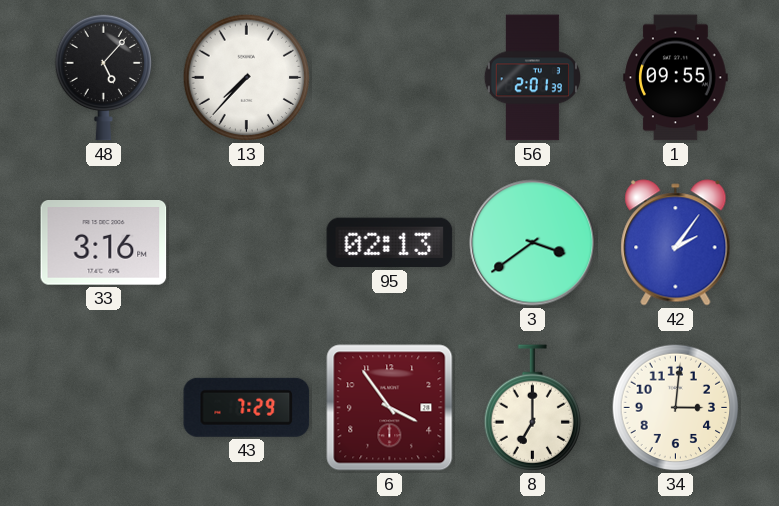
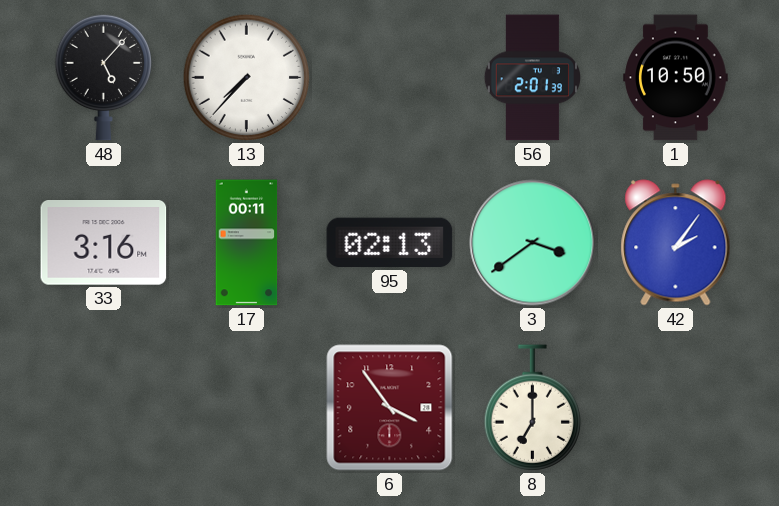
1: 09:55 -> 10:50 (676, 78)
17: none -> 00:11 (247, 243)
43: 7:29 -> none (247, 407)
34: 3:01 -> none (676, 408)
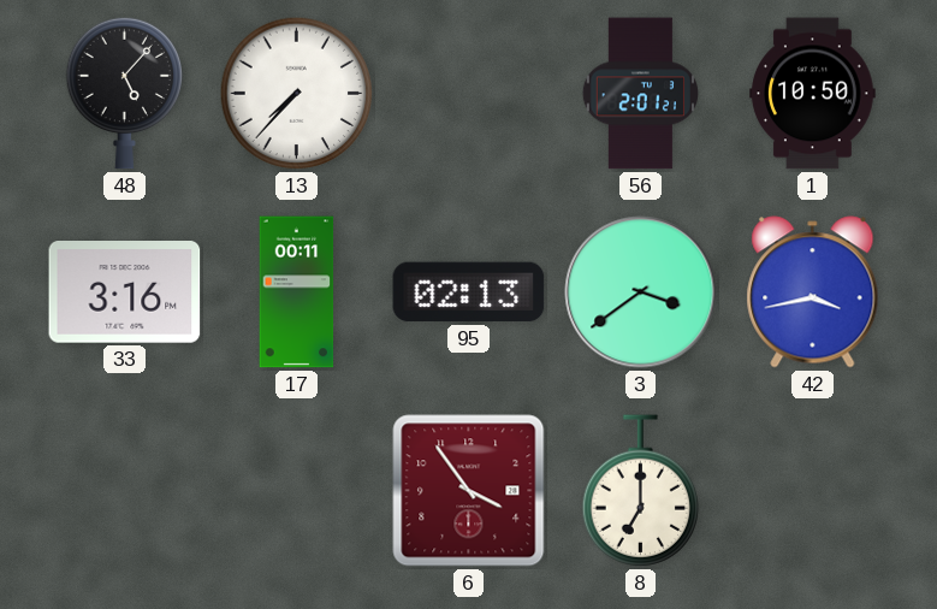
56: 2:01:39 -> 2:01:21 (640, 94)
42: 2:06 -> 3:43 (813, 292)
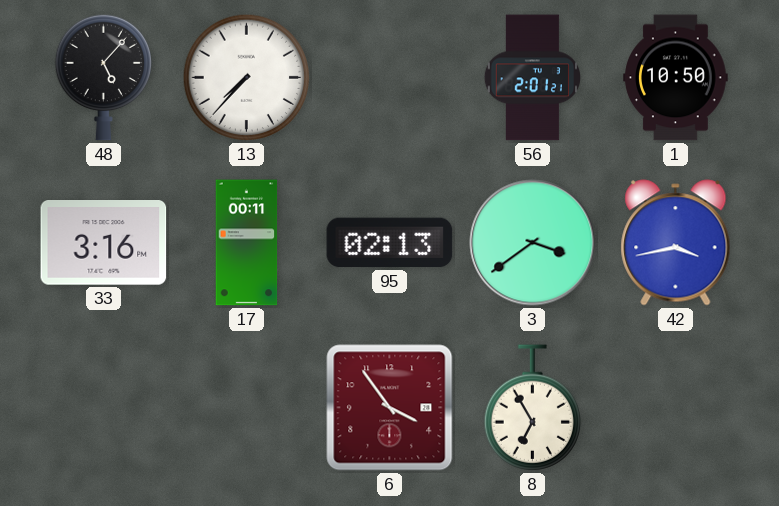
8: 7:00 -> 6:55 (532, 408)
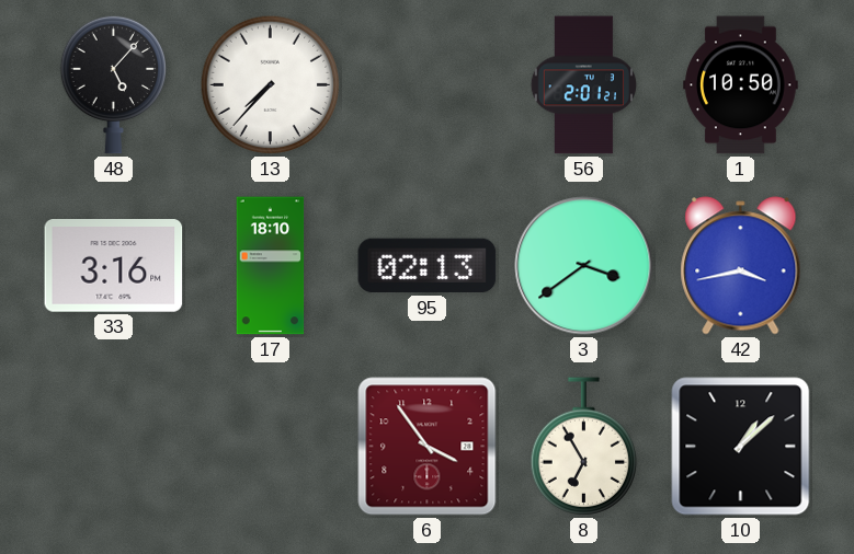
17: 00:11 -> 18:10 (271, 266)
10: none -> 1:08 (741, 447)
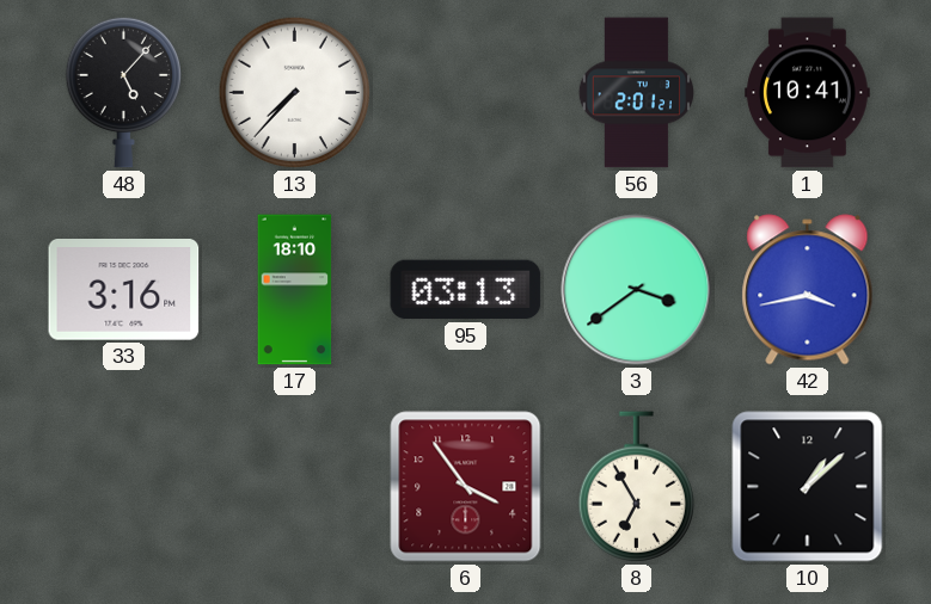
1: 10:50 -> 10:41 (808, 93)
95: 02:13 -> 03:13 (466, 290)
